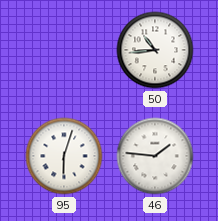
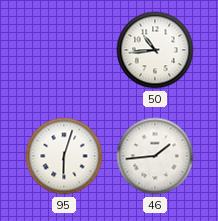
46: 1:46 -> 1:44 (155, 156)
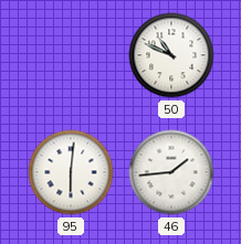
50: 10:44 -> 10:49 (171, 55)
95: 6:03 -> 6:01 (71, 172)
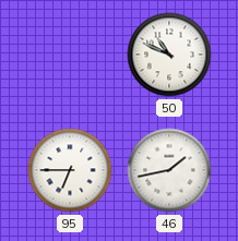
95: 6:01 -> 6:45 (70, 170)
46: 1:44 -> 1:43 (169, 170)
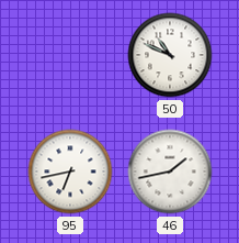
95: 6:45 -> 6:43 (70, 172)
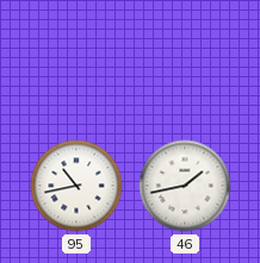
50: 10:49 -> none (170, 55)
95: 6:43 -> 10:43 (76, 186)
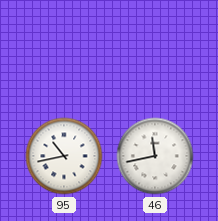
46: 1:43 -> 11:43 (155, 156)
